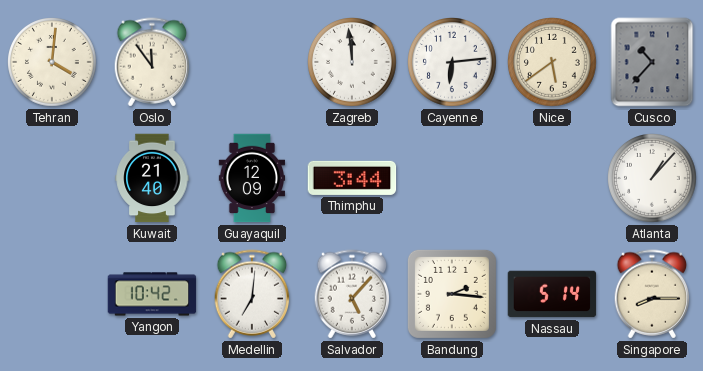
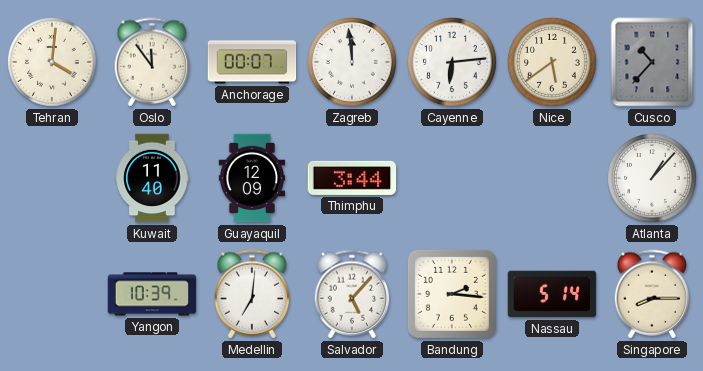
Anchorage: none -> 00:07 (252, 62)
Kuwait: 21:40 -> 11:40 (152, 178)
Yangon: 10:42 -> 10:39 (152, 294)
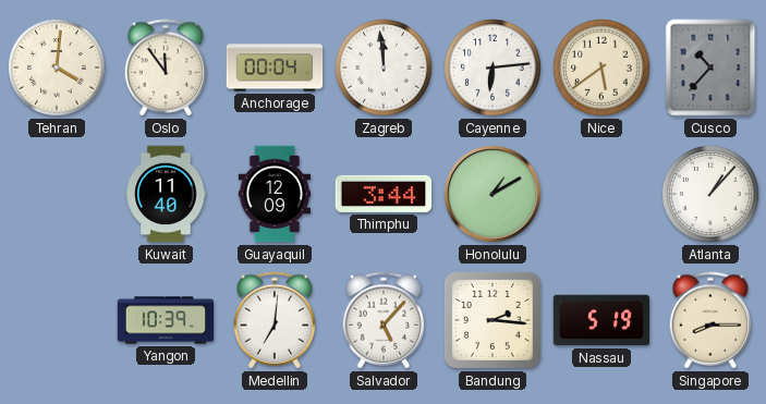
Anchorage: 00:07 -> 00:04 (275, 68)
Honolulu: none -> 1:10 (494, 195)
Nassau: 5:14 -> 5:19 (601, 320)
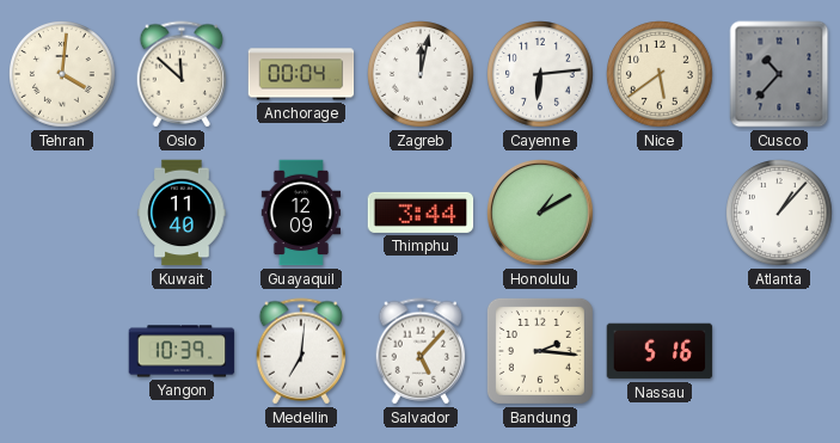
Oslo: 11:54 -> 11:52 (182, 74)
Zagreb: 11:59 -> 12:02 (422, 75)
Nassau: 5:19 -> 5:16 (660, 351)
Singapore: 8:15 -> none (710, 320)
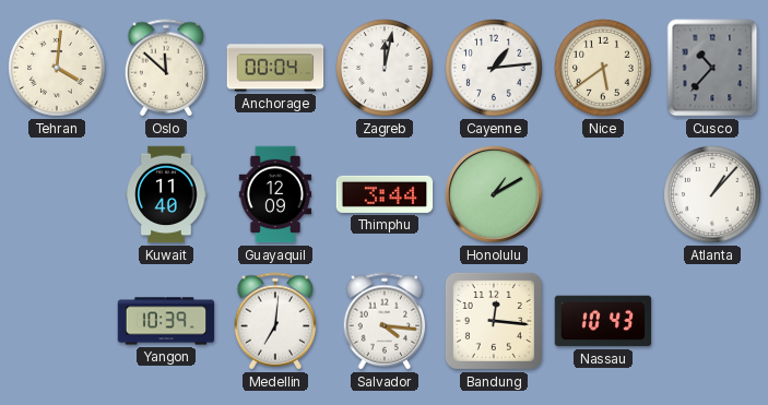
Cayenne: 6:14 -> 1:14 (495, 69)
Salvador: 5:07 -> 4:16 (385, 321)
Bandung: 2:16 -> 12:16 (494, 321)
Nassau: 5:16 -> 10:43 (603, 321)
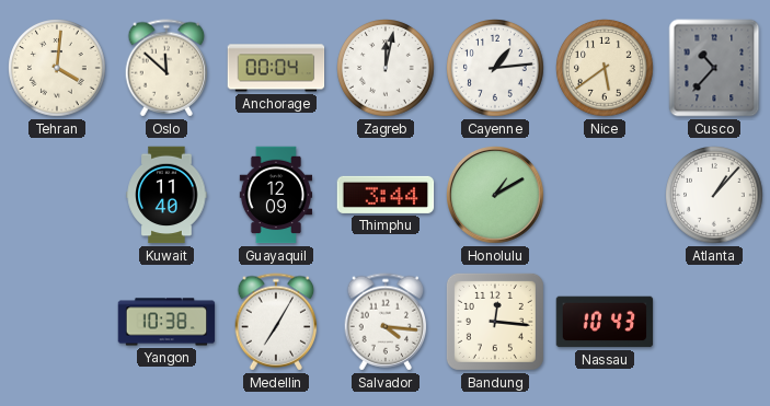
Yangon: 10:39 -> 10:38 (166, 322)
Medellin: 7:01 -> 7:05 (276, 322)
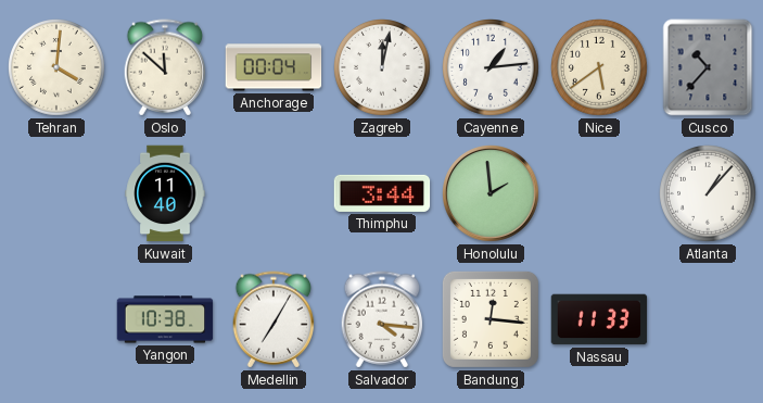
Guayaquil: 12:09 -> none (276, 195)
Honolulu: 1:10 -> 1:59 (492, 194)
Nassau: 10:43 -> 11:33 (599, 319)
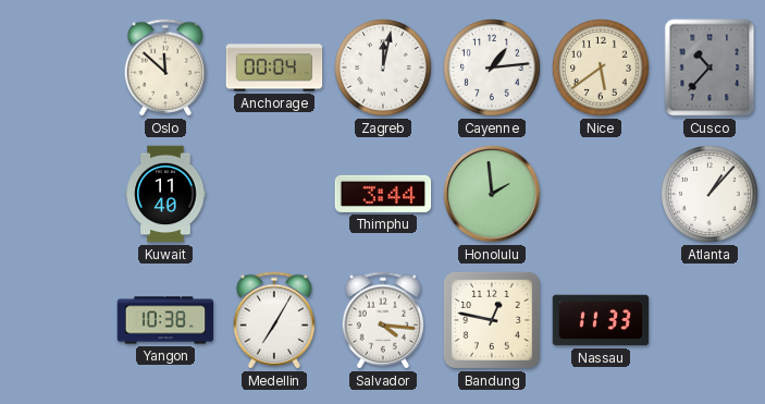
Tehran: 4:01 -> none (58, 68)
Bandung: 12:16 -> 12:47 (492, 320)
